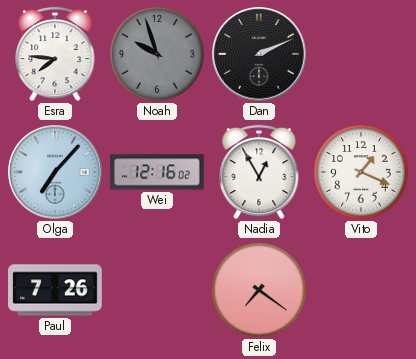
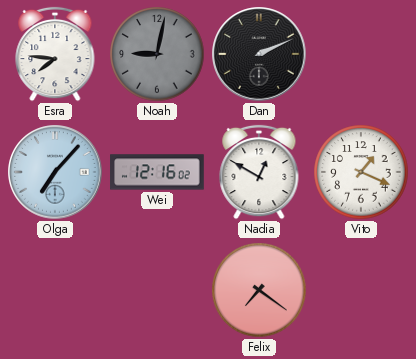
Noah: 9:57 -> 9:02 (157, 54)
Nadia: 12:55 -> 12:50 (259, 172)
Paul: 7:26 -> none (55, 290)
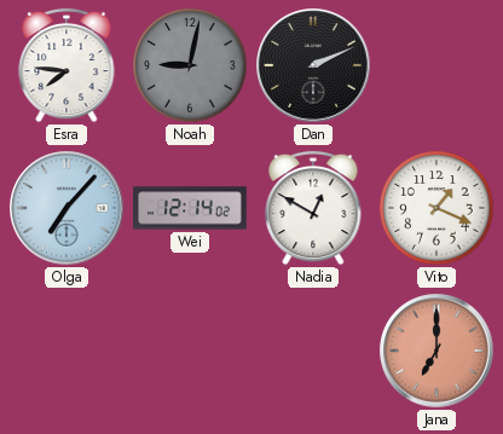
Wei: 12:16 -> 12:14 (190, 208)
Felix: 7:21 -> none (259, 290)
Jana: none -> 7:00 (436, 351)
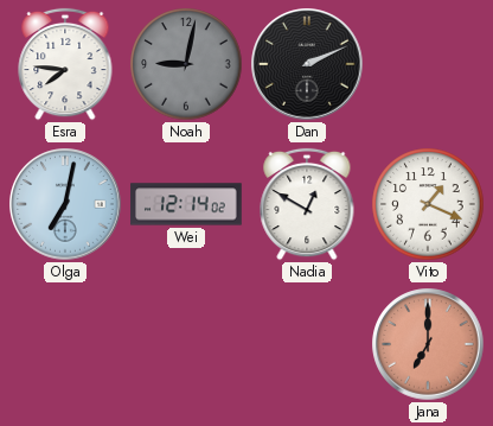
Olga: 7:07 -> 7:02 (65, 204)
